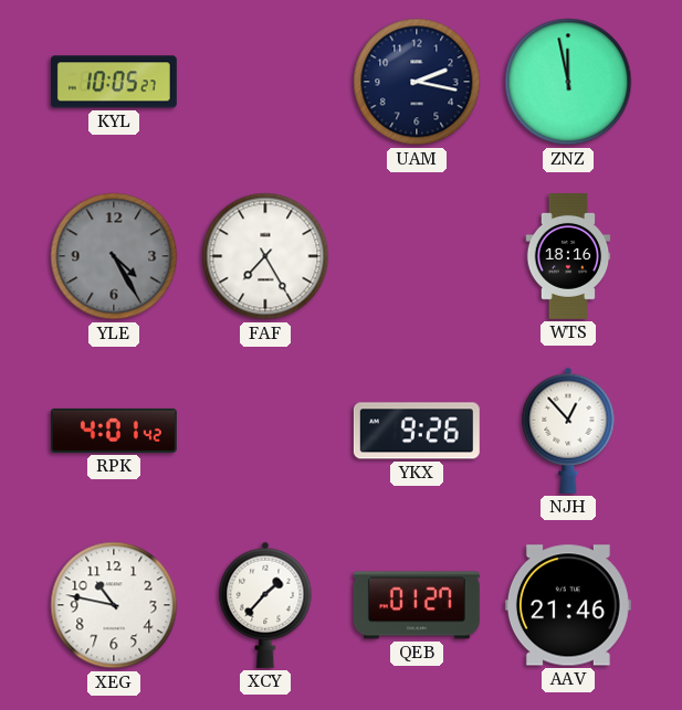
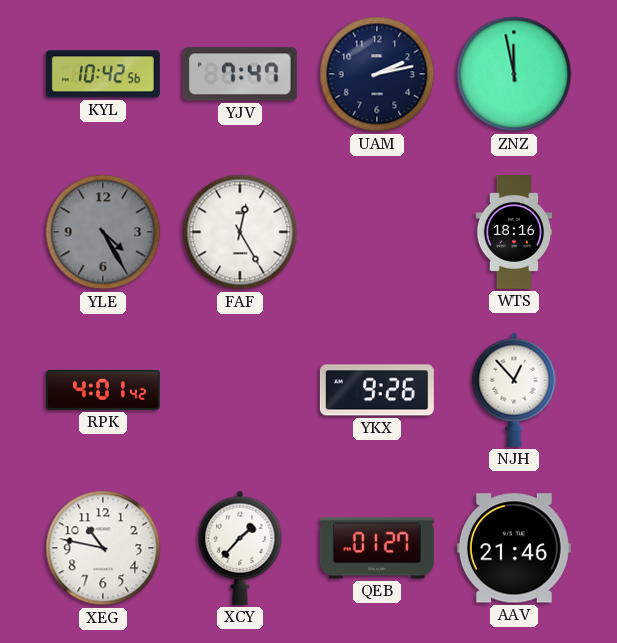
KYL: 10:05 -> 10:42 (103, 74)
YJV: none -> 7:47 (240, 74)
UAM: 2:17 -> 2:13 (377, 74)
FAF: 7:25 -> 12:25 (240, 232)
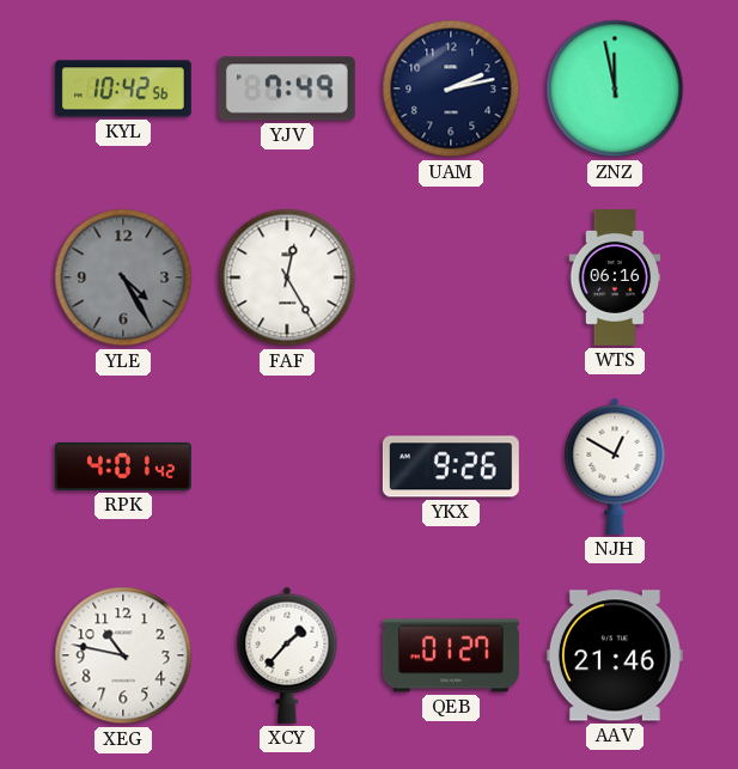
YJV: 7:47 -> 7:49 (287, 89)
WTS: 18:16 -> 06:16 (615, 277)
NJH: 12:53 -> 12:50 (615, 466)
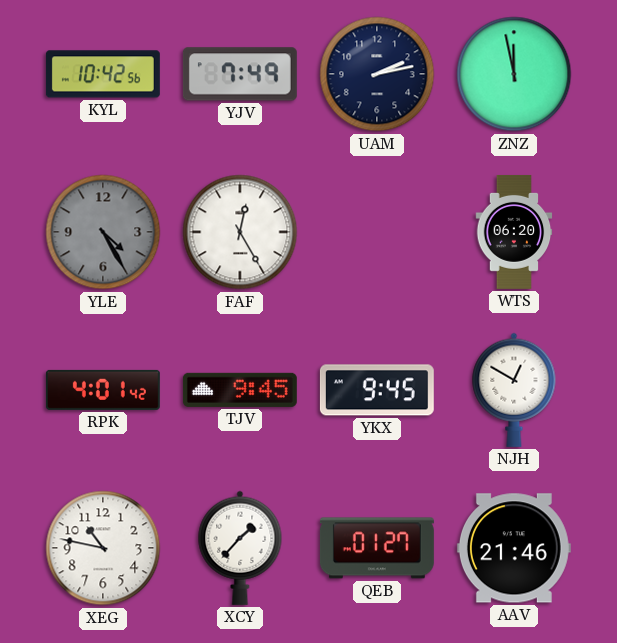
WTS: 06:16 -> 06:20 (514, 232)
TJV: none -> 9:45 (240, 390)
YKX: 9:26 -> 9:45 (377, 390)
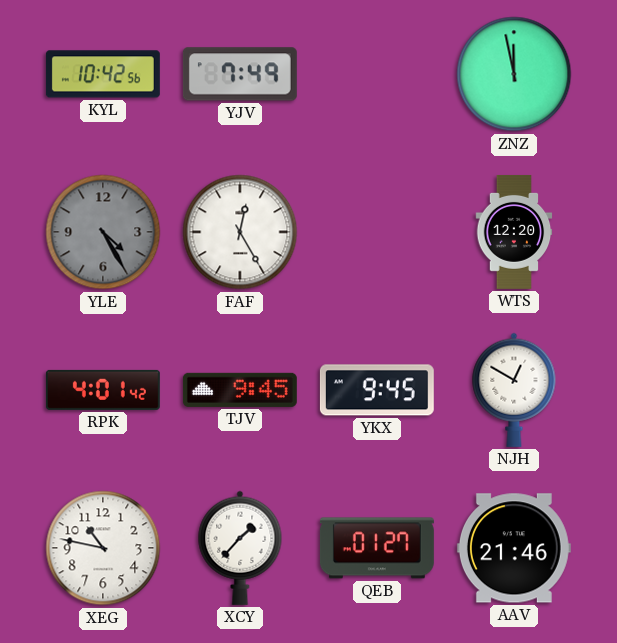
UAM: 2:13 -> none (377, 74)
WTS: 06:20 -> 12:20 (514, 232)
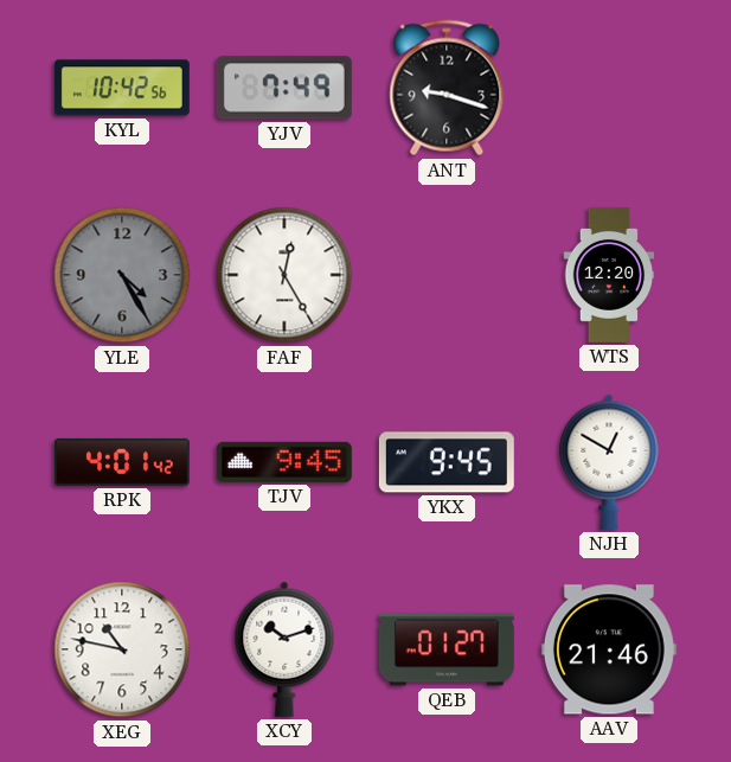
ANT: none -> 9:18 (447, 88)
ZNZ: 11:58 -> none (514, 74)
XCY: 1:37 -> 10:12 (284, 649)
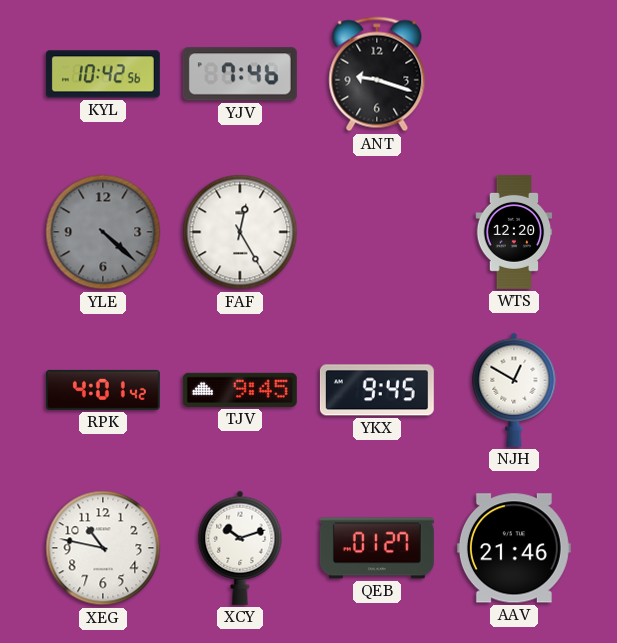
YJV: 7:49 -> 7:46 (240, 74)
YLE: 4:25 -> 4:22 (103, 232)
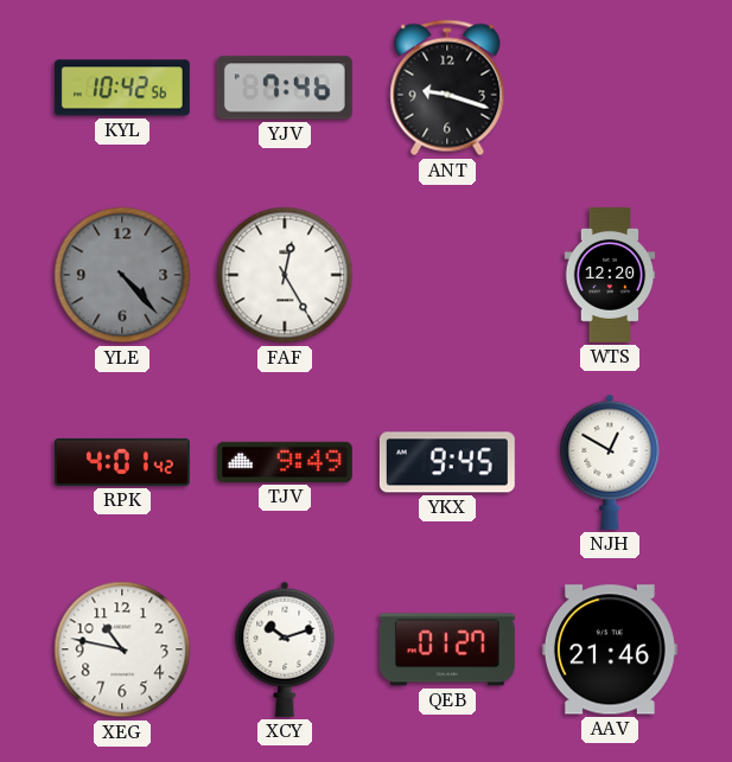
YLE: 4:22 -> 4:23 (122, 275)
TJV: 9:45 -> 9:49 (285, 462)
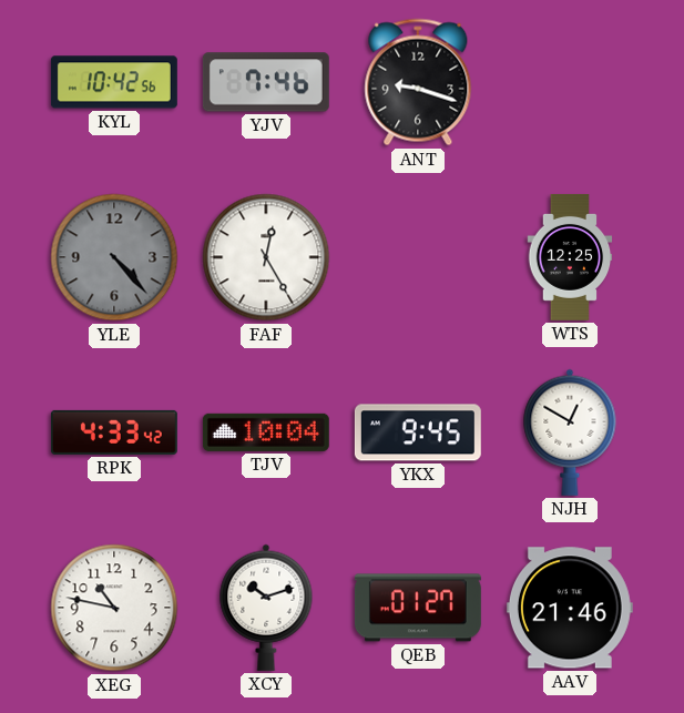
WTS: 12:20 -> 12:25 (570, 257)
RPK: 4:01 -> 4:33 (114, 432)
TJV: 9:49 -> 10:04 (266, 432)
